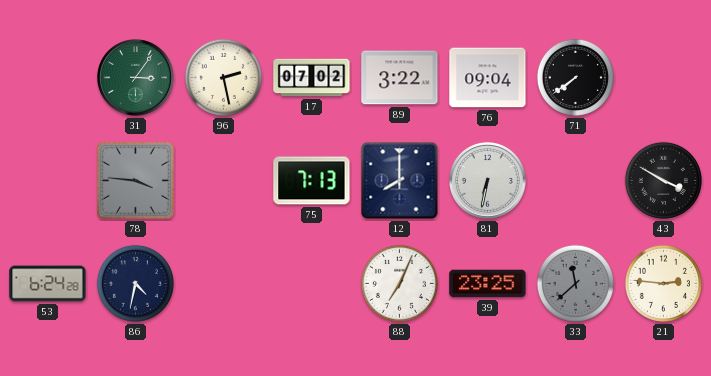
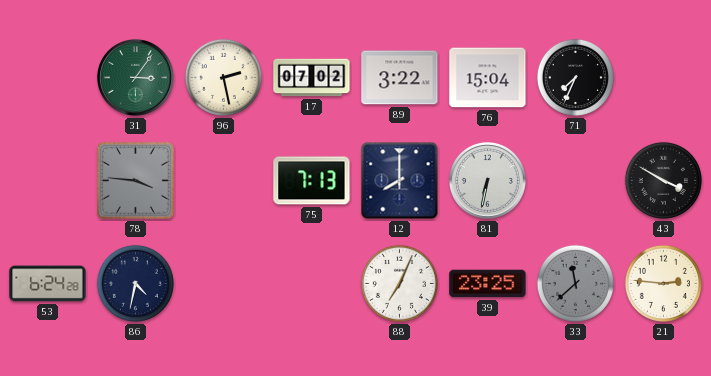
76: 09:04 -> 15:04 (488, 78)
71: 7:39 -> 7:34 (575, 77)
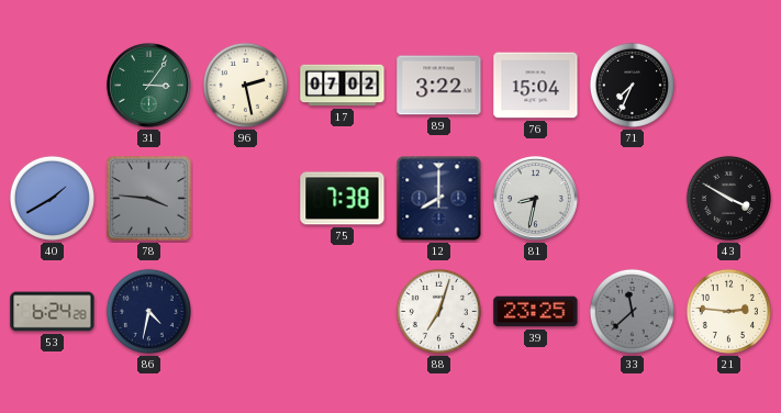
40: none -> 1:40 (52, 198)
75: 7:13 -> 7:38 (343, 199)
81: 6:32 -> 8:32 (536, 199)
88: 7:04 -> 7:03 (438, 311)
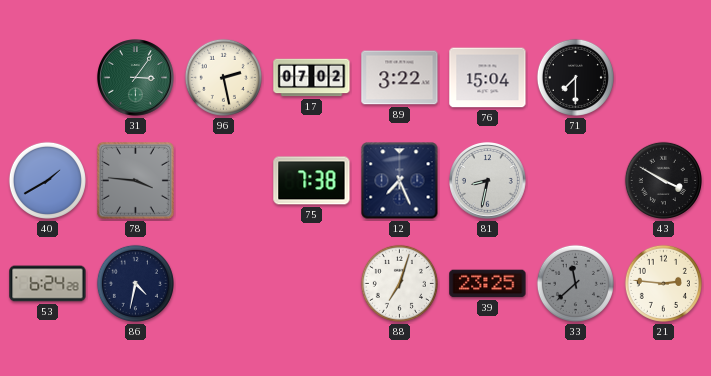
71: 7:34 -> 7:30 (575, 77)
12: 8:00 -> 7:26 (400, 181)
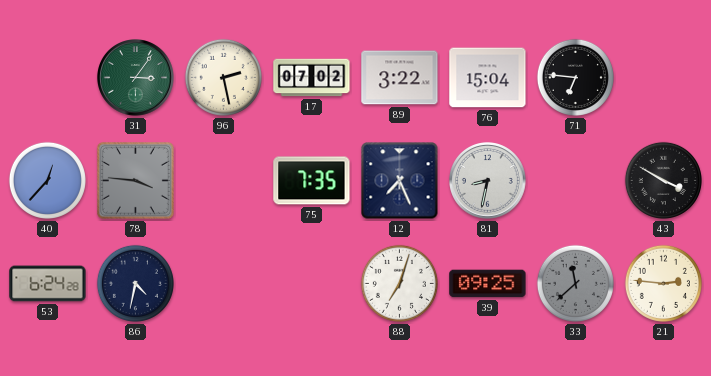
71: 7:30 -> 6:46 (575, 77)
40: 1:40 -> 12:37 (47, 180)
75: 7:38 -> 7:35 (312, 181)
39: 23:25 -> 09:25 (488, 284)
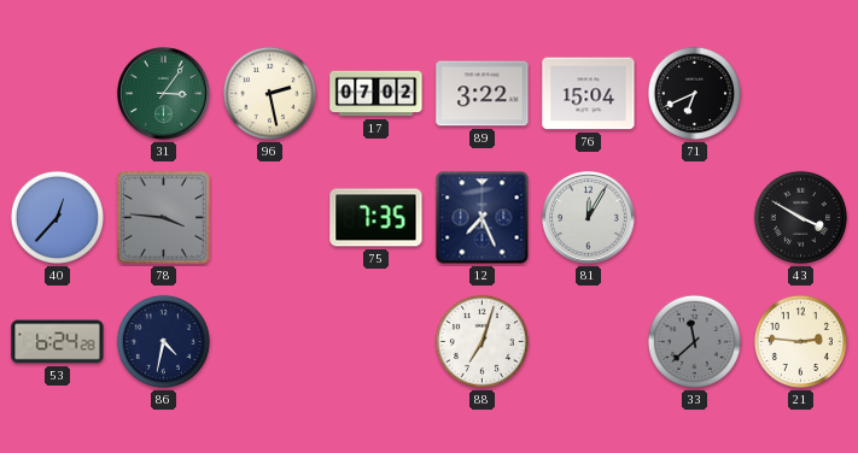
71: 6:46 -> 6:41 (694, 93)
81: 8:32 -> 12:05 (589, 218)
39: 09:25 -> none (488, 284)
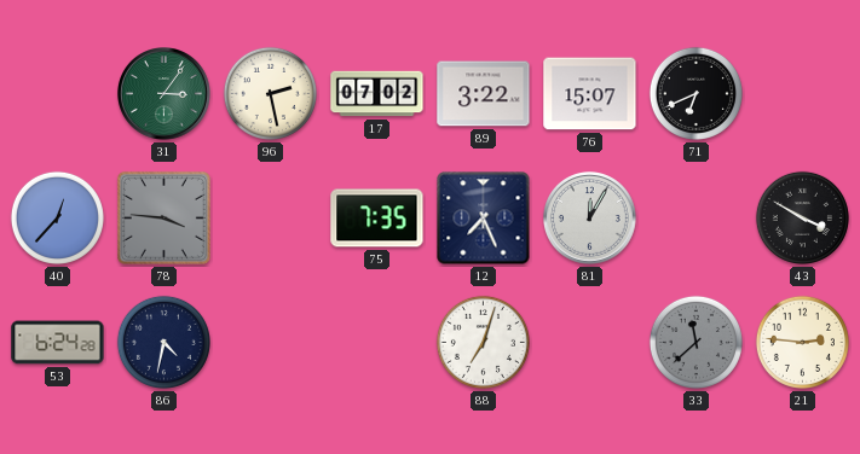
76: 15:04 -> 15:07 (590, 94)
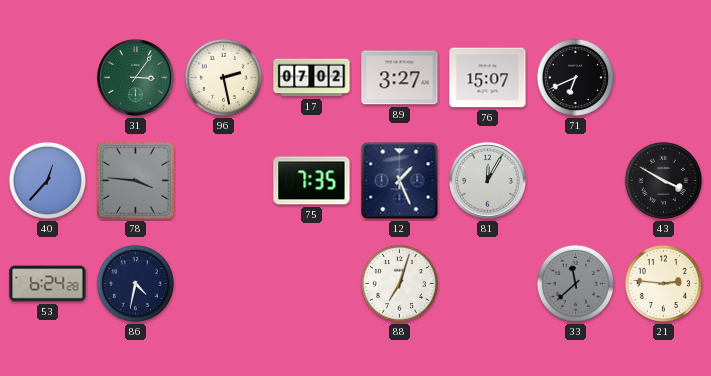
89: 3:22 -> 3:27 (400, 78)
12: 7:26 -> 1:26 (400, 181)
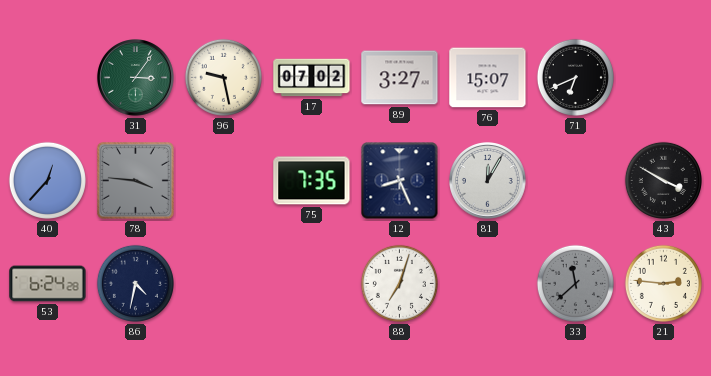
96: 2:28 -> 9:28 (223, 77)
12: 1:26 -> 8:26 (400, 181)
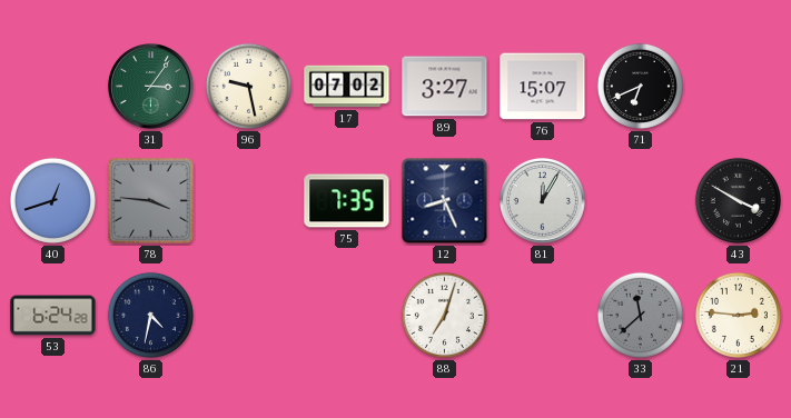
40: 12:37 -> 12:42 (52, 200)
